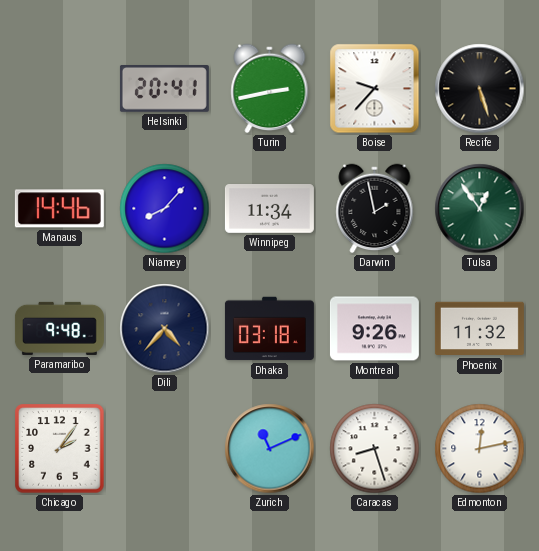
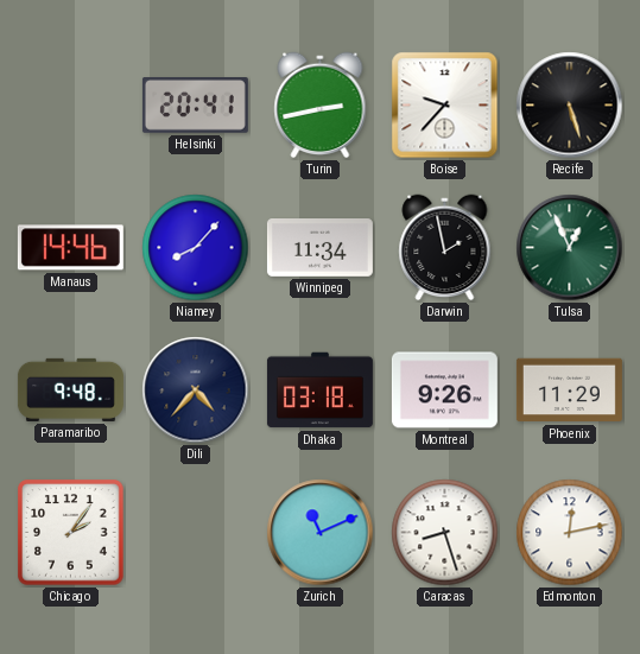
Tulsa: 12:54 -> 12:56 (570, 248)
Phoenix: 11:32 -> 11:29 (569, 391)
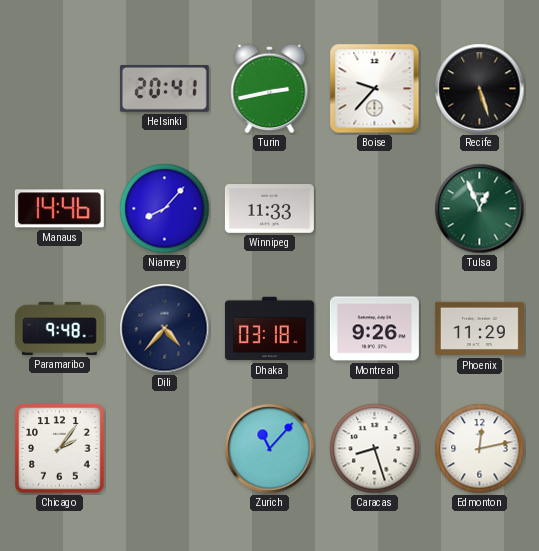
Winnipeg: 11:34 -> 11:33 (269, 209)
Darwin: 1:58 -> none (445, 248)
Zurich: 11:11 -> 11:07 (270, 449)
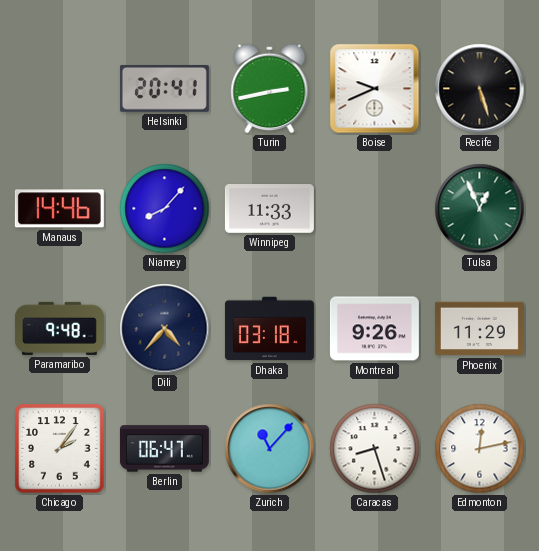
Boise: 9:37 -> 9:41 (375, 89)
Berlin: none -> 06:47 (164, 449)
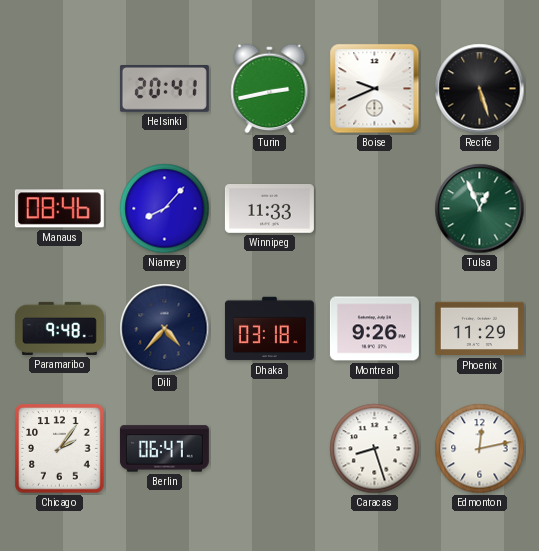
Manaus: 14:46 -> 08:46 (59, 209)
Zurich: 11:07 -> none (270, 449)
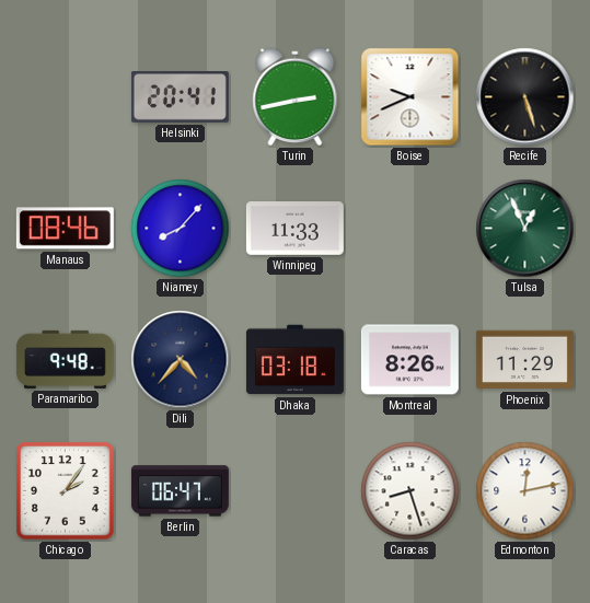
Montreal: 9:26 -> 8:26 (409, 360)
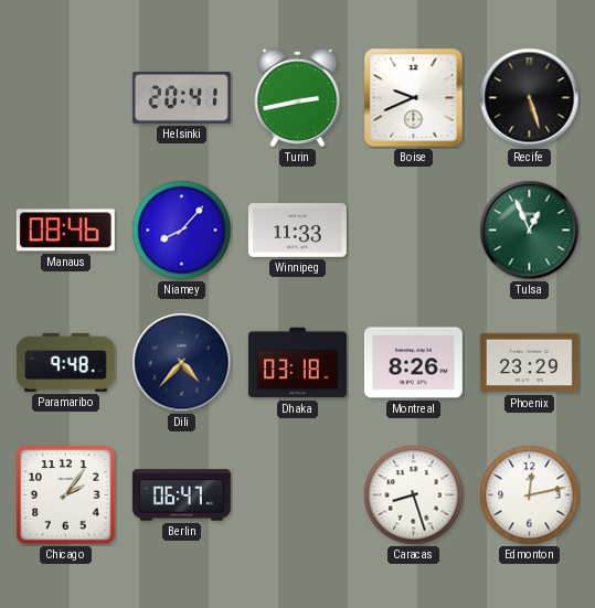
Phoenix: 11:29 -> 23:29 (529, 363)
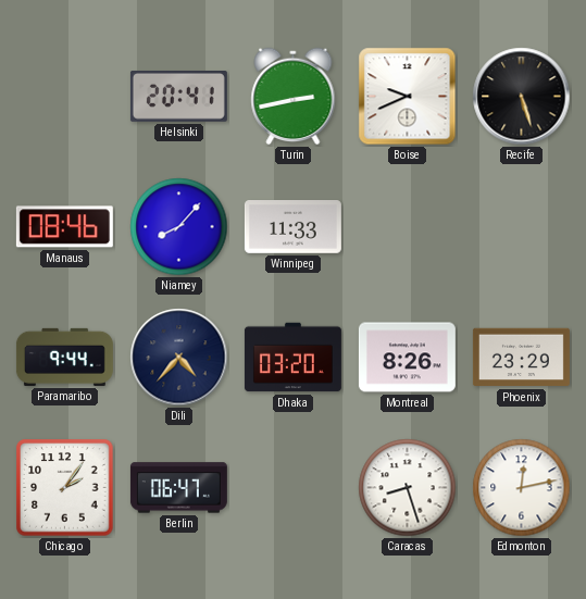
Tulsa: 12:56 -> none (530, 231)
Paramaribo: 9:48 -> 9:44 (64, 357)
Dhaka: 03:18 -> 03:20 (292, 358)
